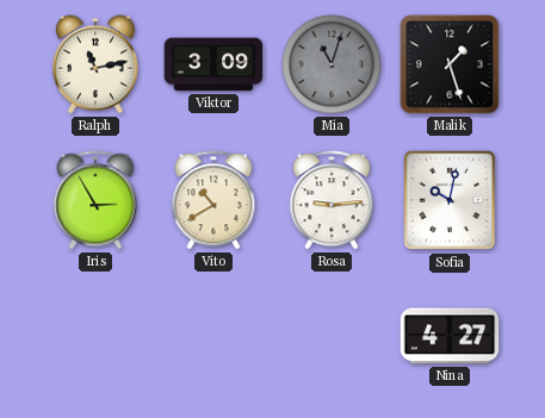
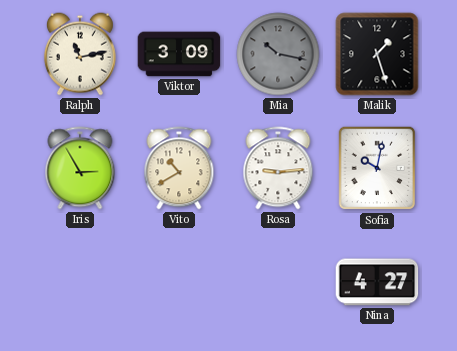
Mia: 11:03 -> 10:17 (278, 54)
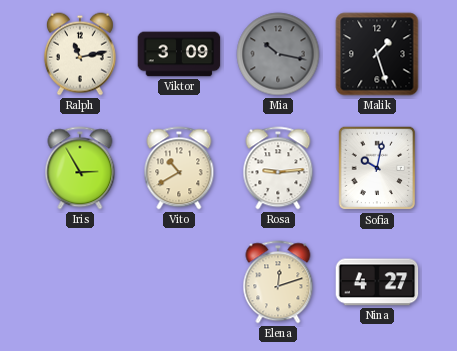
Elena: none -> 12:12 (278, 282)
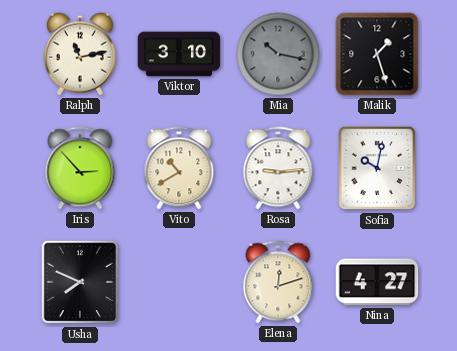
Viktor: 3:09 -> 3:10 (179, 54)
Iris: 2:55 -> 2:53 (80, 168)
Usha: none -> 7:49 (80, 282)
